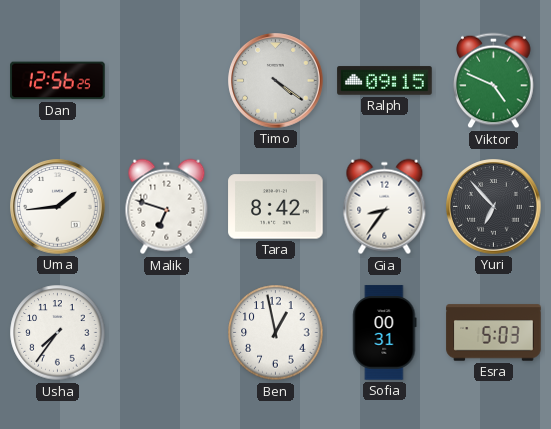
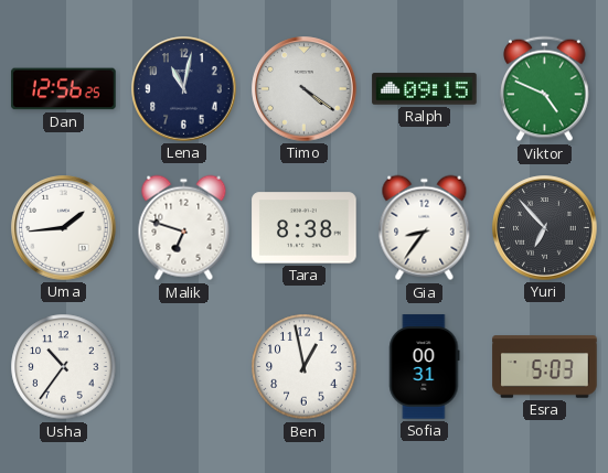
Lena: none -> 11:02 (184, 89)
Tara: 8:42 -> 8:38 (305, 228)
Usha: 7:36 -> 10:36 (64, 367)
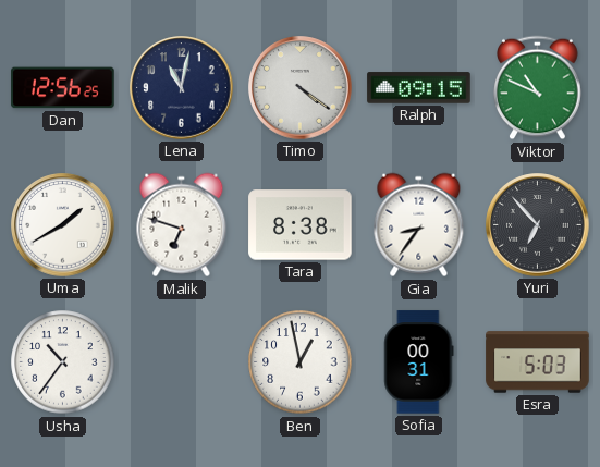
Viktor: 4:49 -> 10:49 (538, 88)
Uma: 1:44 -> 1:40 (63, 225)
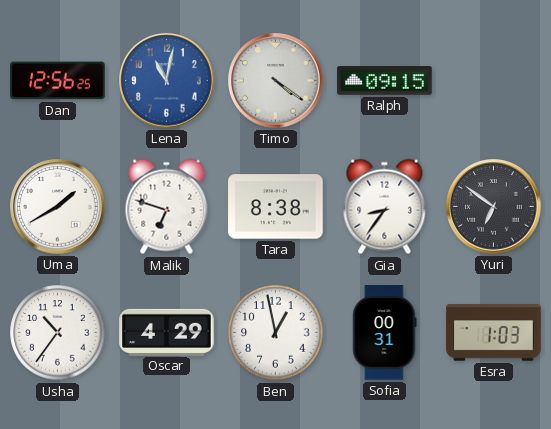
Lena dial: navy -> blue (167, 81)
Viktor: 10:49 -> none (538, 88)
Yuri: 6:53 -> 6:51 (494, 207)
Oscar: none -> 4:29 (167, 332)
Esra: 5:03 -> 1:03 (494, 333)
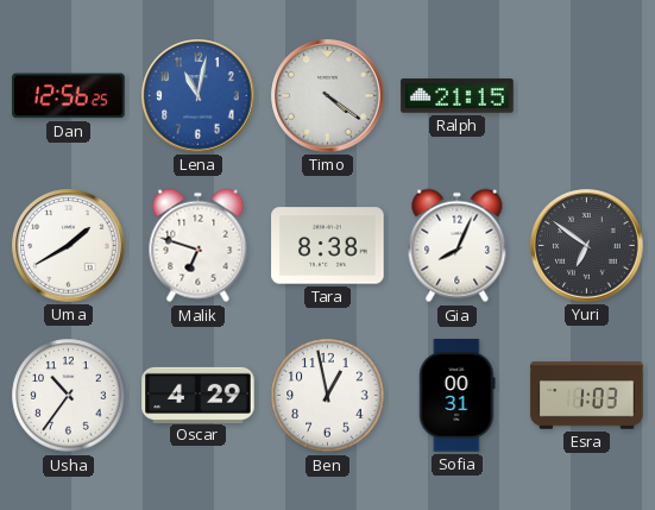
Ralph: 09:15 -> 21:15 (458, 96)
Gia: 8:36 -> 8:04 (458, 246)
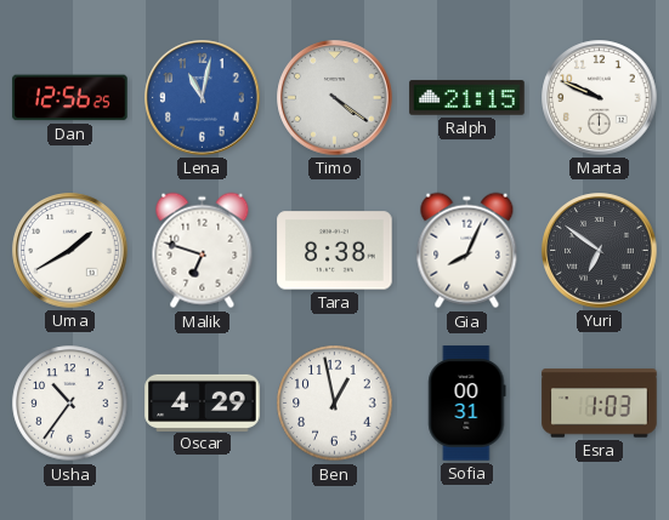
Marta: none -> 9:49 (600, 98)
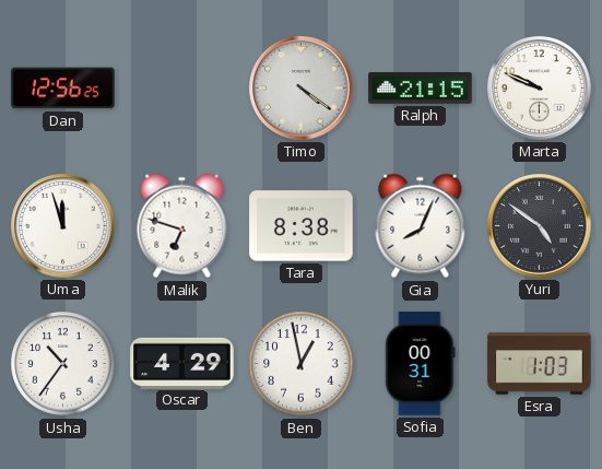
Lena: 11:02 -> none (203, 98)
Uma: 1:40 -> 11:57 (63, 226)
Yuri: 6:51 -> 4:51 (540, 226)
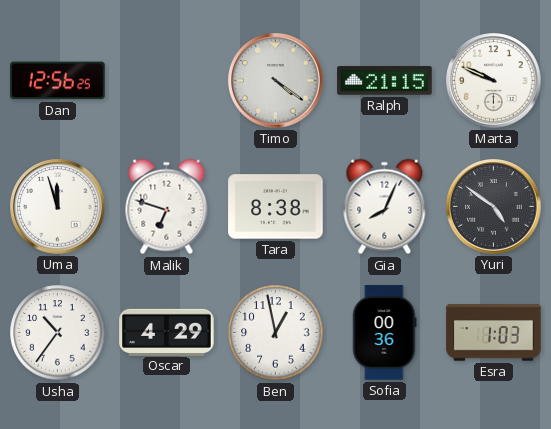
Sofia: 00:31 -> 00:36 (385, 333)
